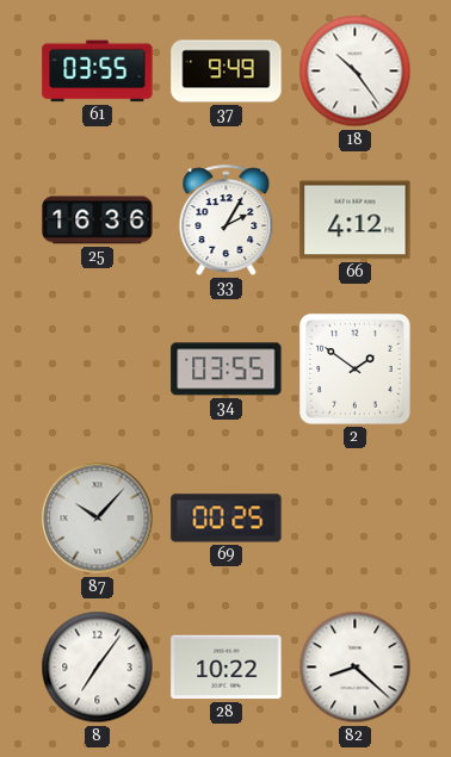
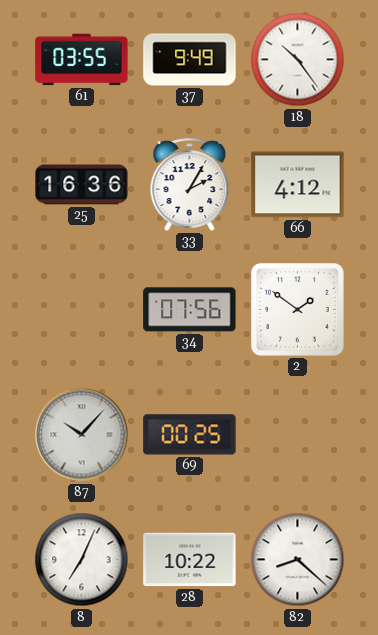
34: 03:55 -> 07:56 (190, 310)
8: 7:06 -> 7:04 (82, 560)
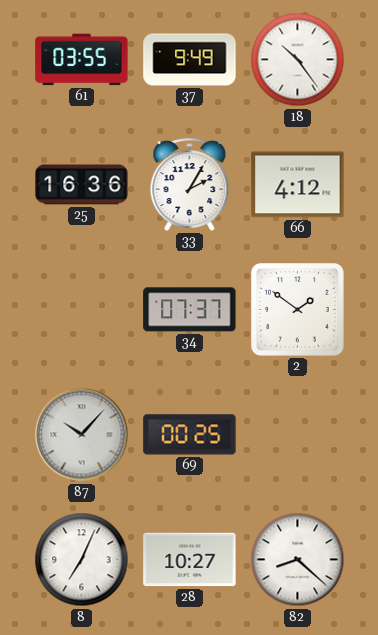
34: 07:56 -> 07:37 (190, 310)
28: 10:22 -> 10:27 (190, 560)
